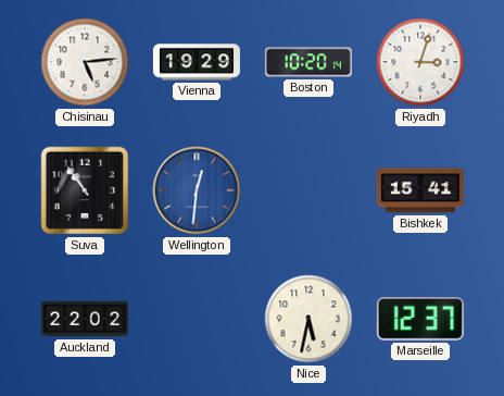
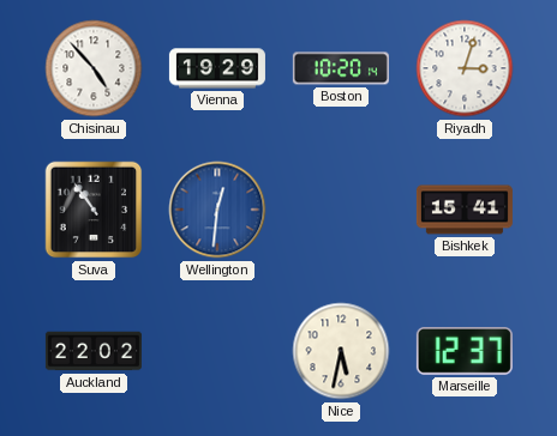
Chisinau: 5:14 -> 4:53 (94, 68)
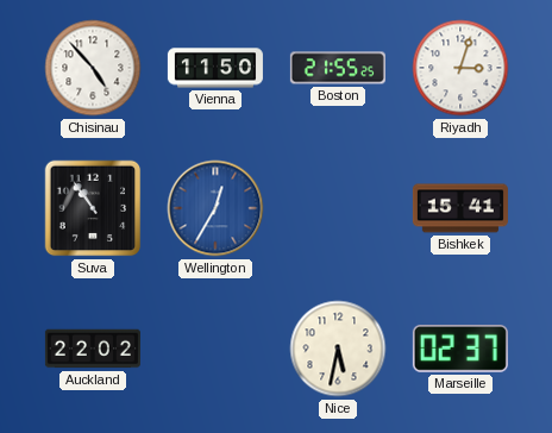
Vienna: 19:29 -> 11:50 (215, 68)
Boston: 10:20 -> 21:55 (338, 68)
Wellington: 12:31 -> 12:35 (215, 208)
Marseille: 12:37 -> 02:37 (460, 350)
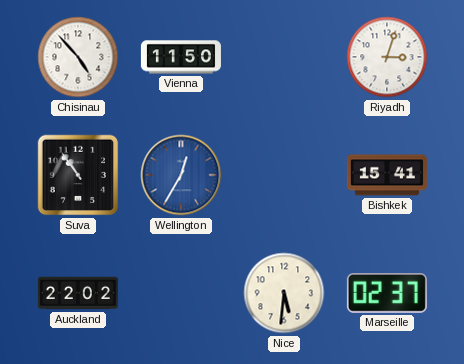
Boston: 21:55 -> none (338, 68)
Nice: 5:32 -> 5:31 (284, 293)
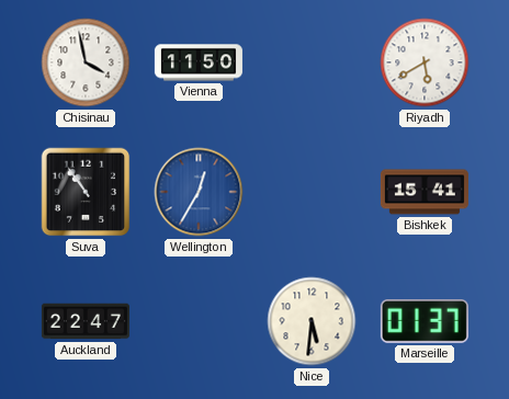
Chisinau: 4:53 -> 3:58 (86, 62)
Riyadh: 3:03 -> 5:40 (425, 62)
Auckland: 22:02 -> 22:47 (86, 321)
Marseille: 02:37 -> 01:37 (425, 322)
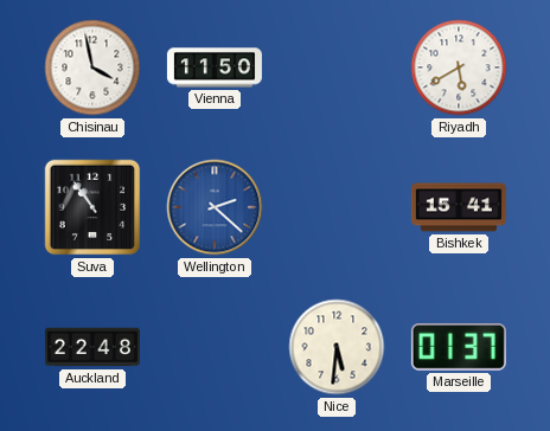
Wellington: 12:35 -> 2:22 (215, 207)
Auckland: 22:47 -> 22:48 (92, 347)
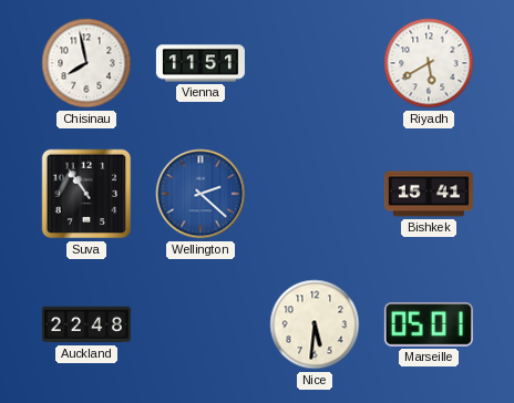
Chisinau: 3:58 -> 7:58 (86, 63)
Vienna: 11:50 -> 11:51 (201, 63)
Marseille: 01:37 -> 05:01 (429, 325)
